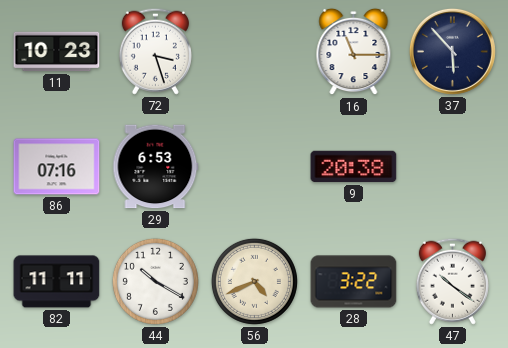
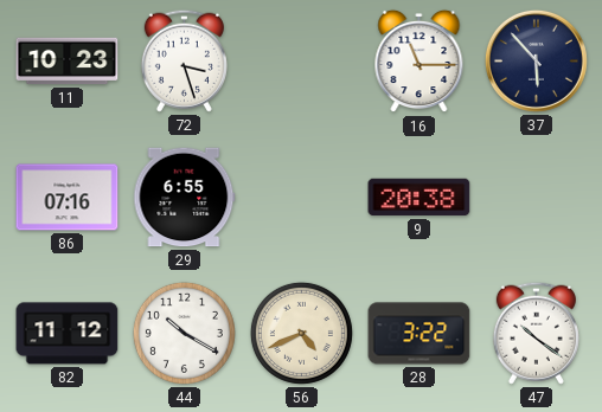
29: 6:53 -> 6:55 (185, 198)
82: 11:11 -> 11:12 (68, 334)
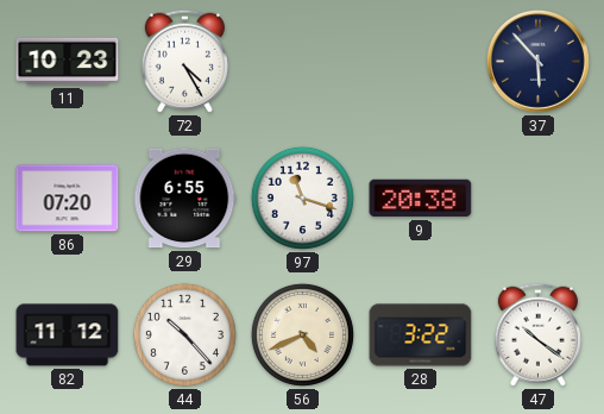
72: 3:27 -> 4:25 (184, 61)
16: 11:15 -> none (420, 62)
86: 07:16 -> 07:20 (68, 199)
97: none -> 11:18 (302, 197)
44: 10:20 -> 10:23 (184, 334)
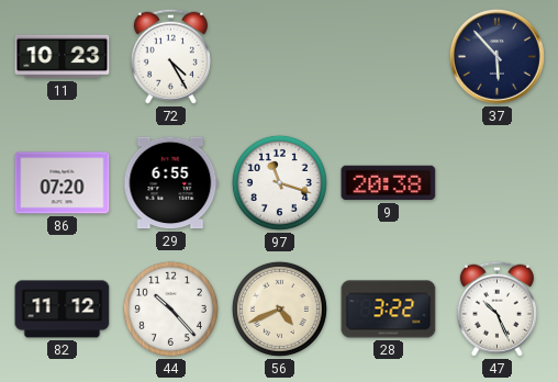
47: 10:21 -> 10:26 (496, 308)
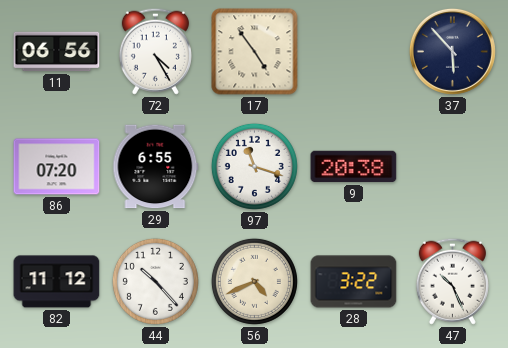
11: 10:23 -> 06:56 (57, 52)
17: none -> 4:54 (255, 52)
